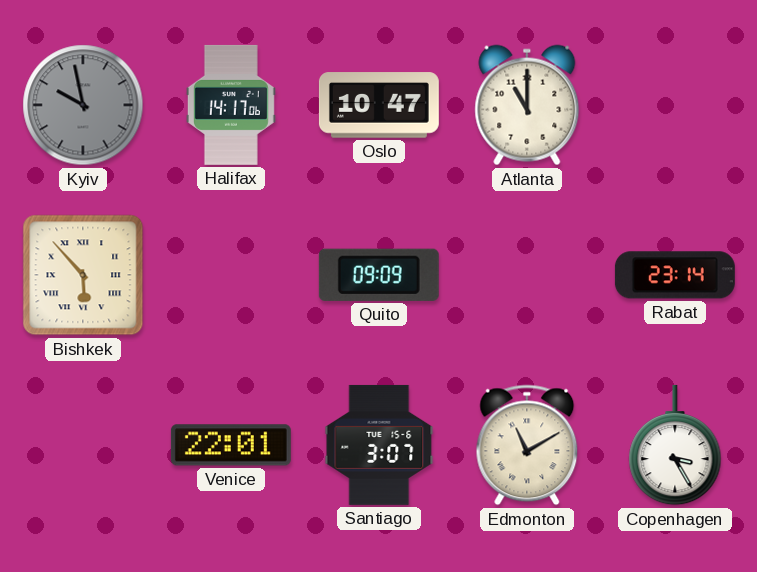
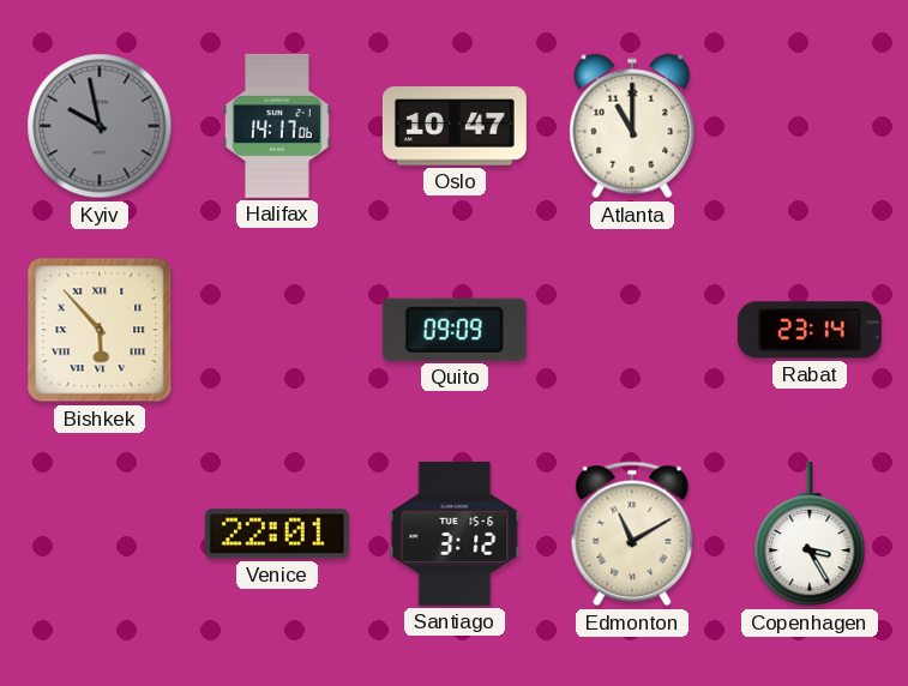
Santiago: 3:07 -> 3:12 (455, 534)
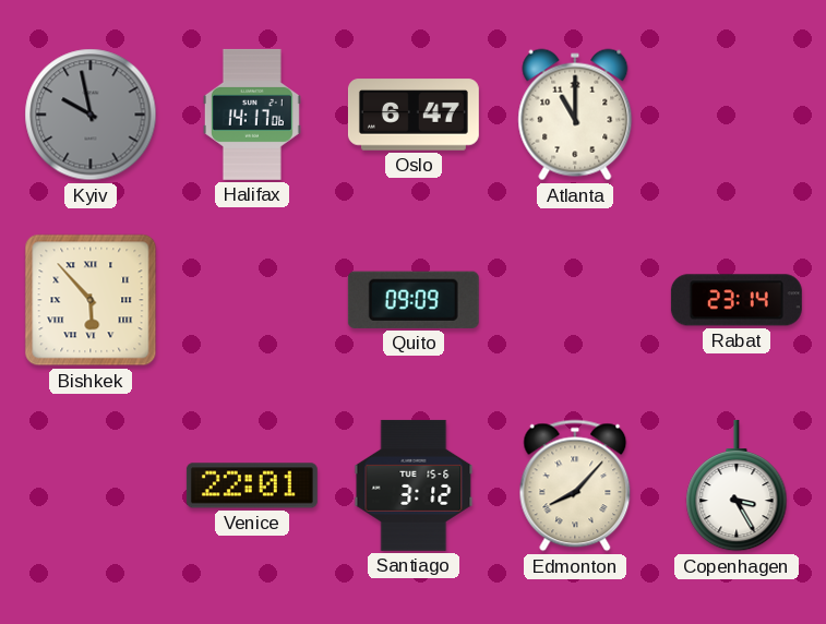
Oslo: 10:47 -> 6:47 (414, 115)
Edmonton: 11:10 -> 8:07 (575, 485)
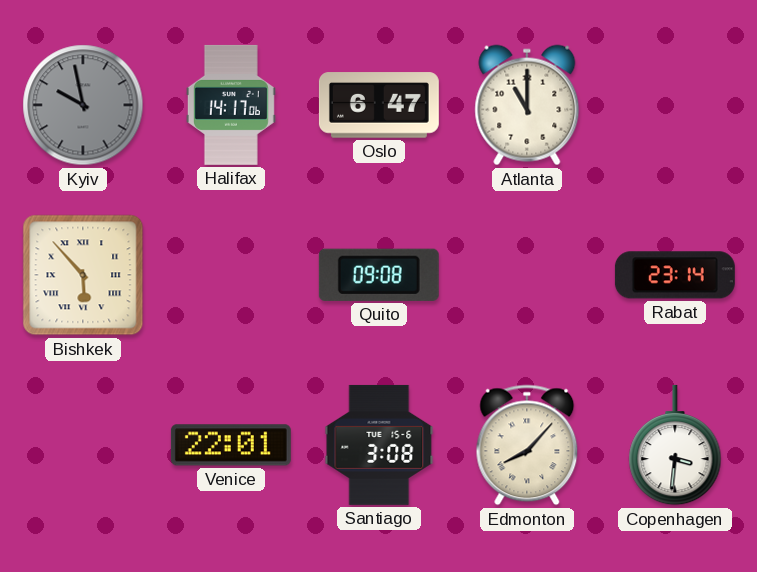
Quito: 09:09 -> 09:08 (379, 275)
Santiago: 3:12 -> 3:08 (379, 445)
Copenhagen: 3:25 -> 3:31 (675, 445)
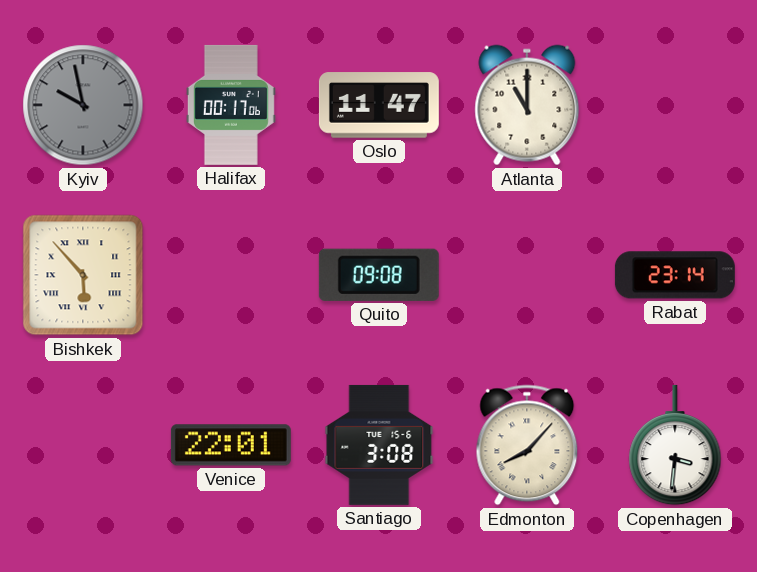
Halifax: 14:17 -> 00:17 (231, 105)
Oslo: 6:47 -> 11:47 (379, 105)
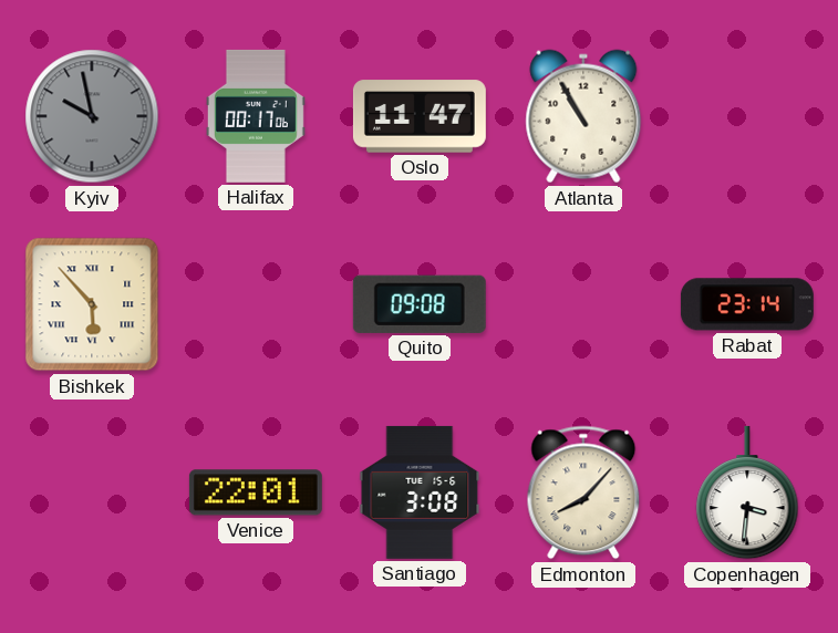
Atlanta: 11:00 -> 10:55 (583, 116)
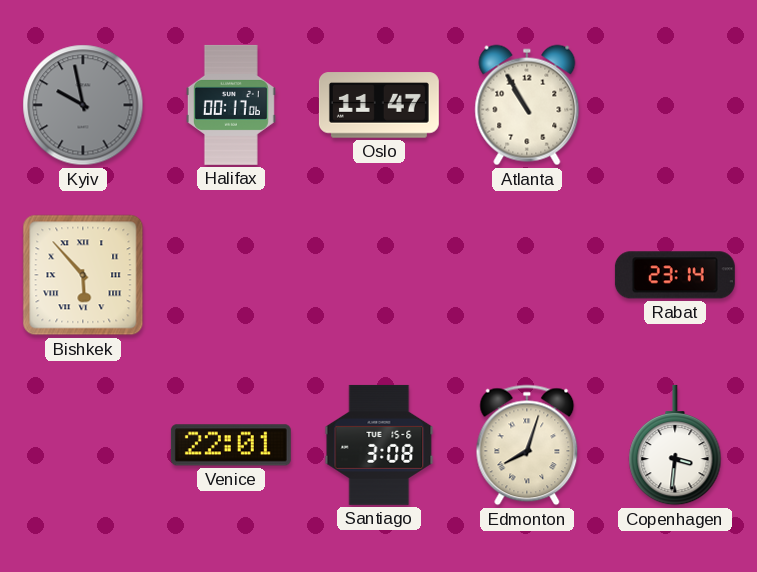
Quito: 09:08 -> none (420, 304)
Edmonton: 8:07 -> 8:03 (527, 445)
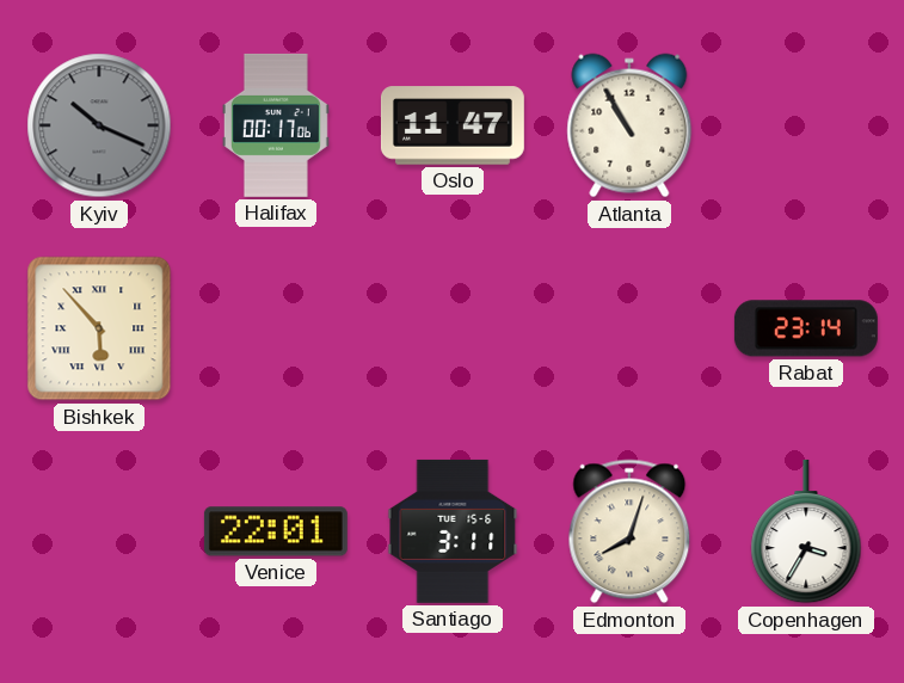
Kyiv: 9:58 -> 10:19 (99, 125)
Santiago: 3:08 -> 3:11 (453, 531)
Copenhagen: 3:31 -> 3:35 (806, 531)
